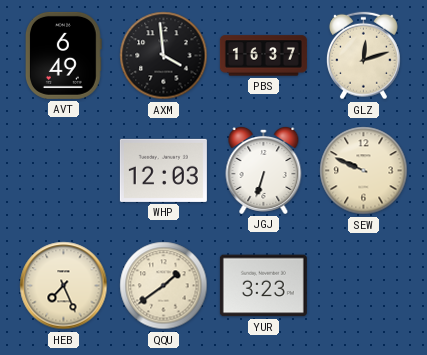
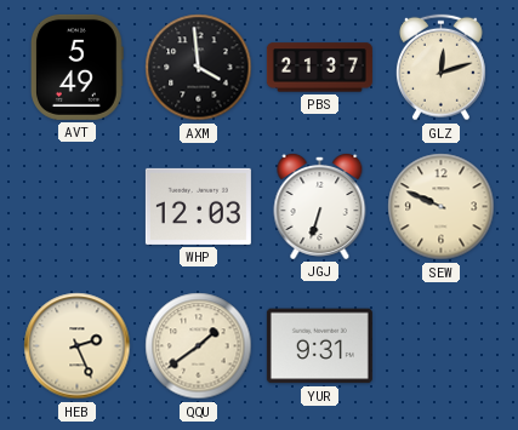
AVT: 6:49 -> 5:49 (76, 67)
PBS: 16:37 -> 21:37 (319, 68)
HEB: 7:26 -> 2:26 (78, 346)
YUR: 3:23 -> 9:31 (319, 346)
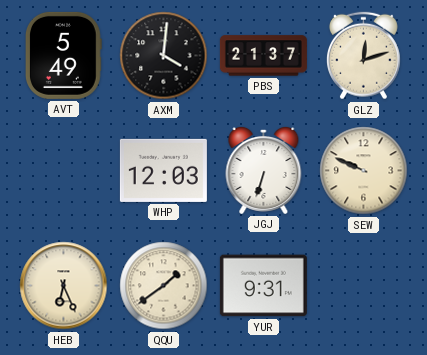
AXM: 3:59 -> 4:01 (164, 56)
HEB: 2:26 -> 6:26 (64, 286)
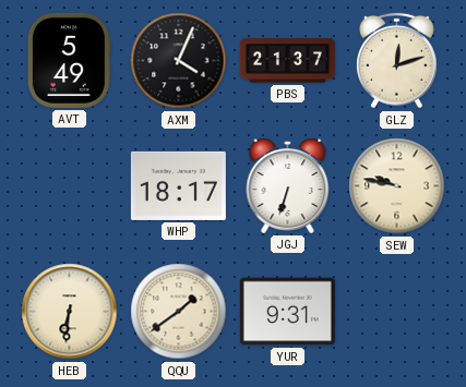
AXM: 4:01 -> 4:04 (179, 61)
WHP: 12:03 -> 18:17 (178, 185)
SEW: 9:49 -> 9:47 (397, 186)
HEB: 6:26 -> 6:31 (70, 312)
